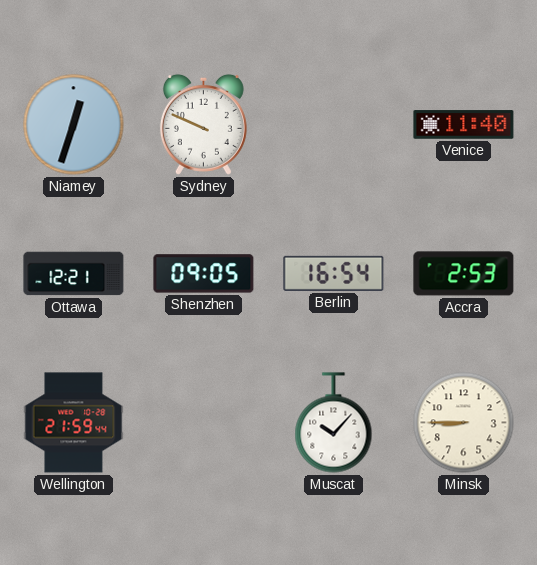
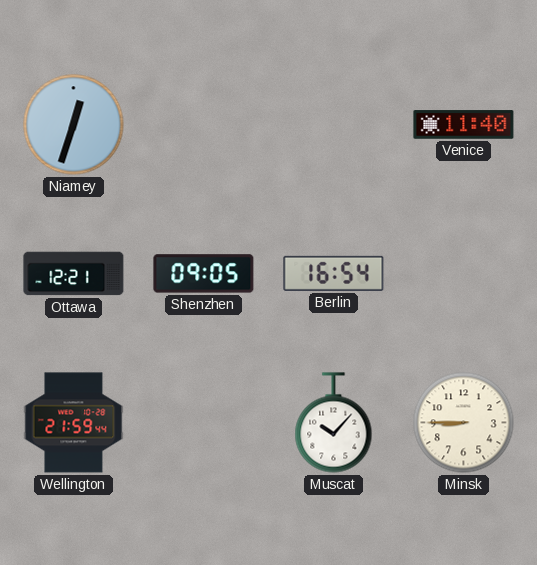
Sydney: 9:49 -> none (203, 124)
Accra: 2:53 -> none (464, 274)
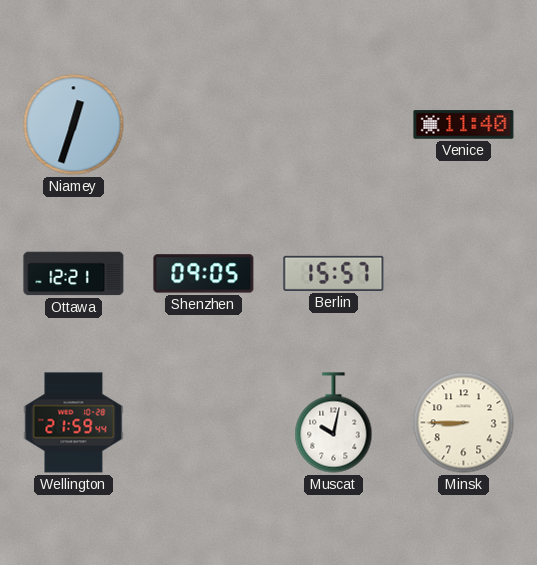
Berlin: 16:54 -> 15:57 (334, 273)
Muscat: 10:07 -> 10:02 (334, 423)
